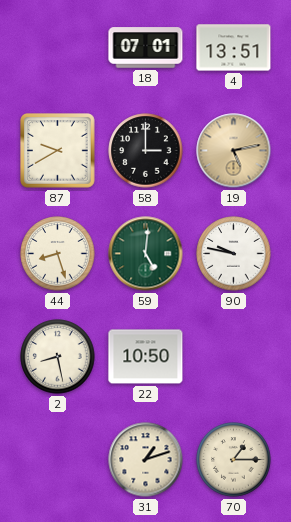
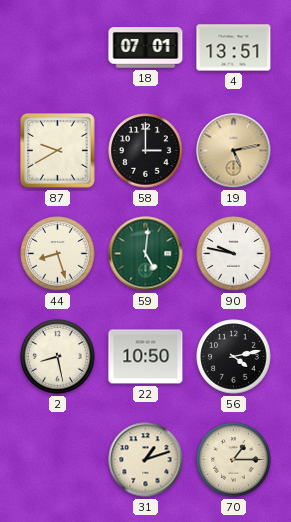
56: none -> 4:13 (234, 357)
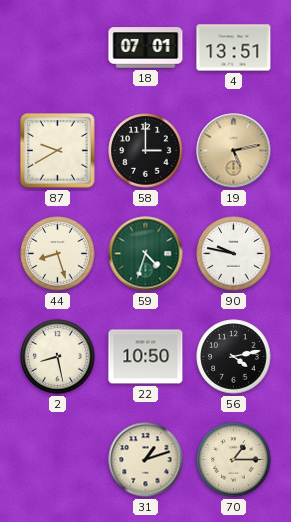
59: 5:01 -> 4:33 (146, 254)
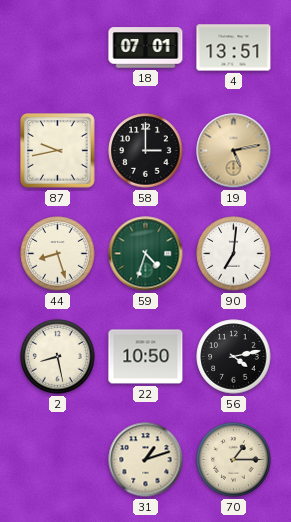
87: 9:40 -> 9:43 (58, 151)
90: 9:47 -> 7:01 (234, 254)
